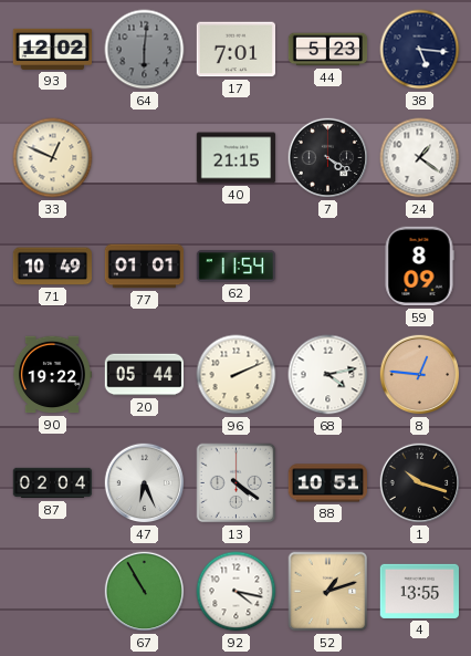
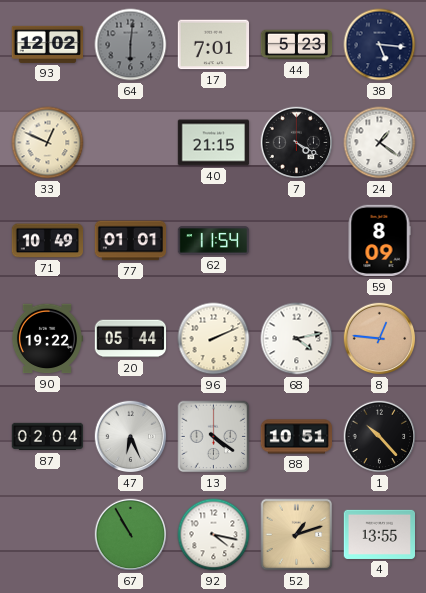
1: 10:18 -> 10:23 (380, 437)
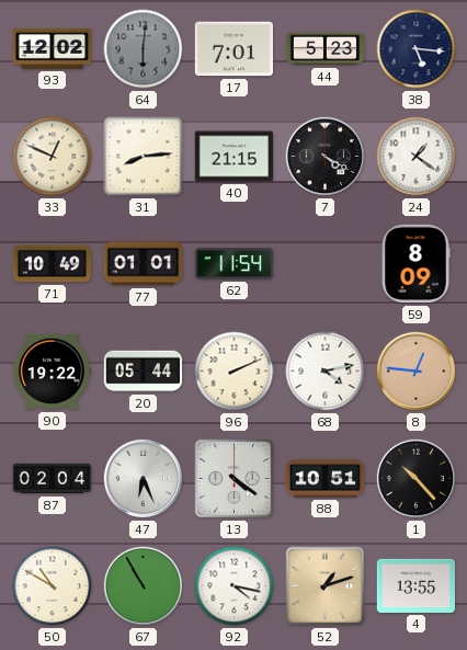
31: none -> 8:14 (144, 157)
50: none -> 10:50 (53, 586)
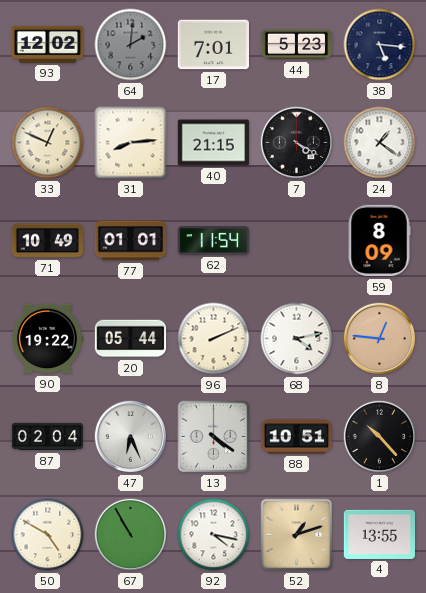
64: 6:01 -> 2:01 (131, 45)
50: 10:50 -> 4:50 (48, 535)
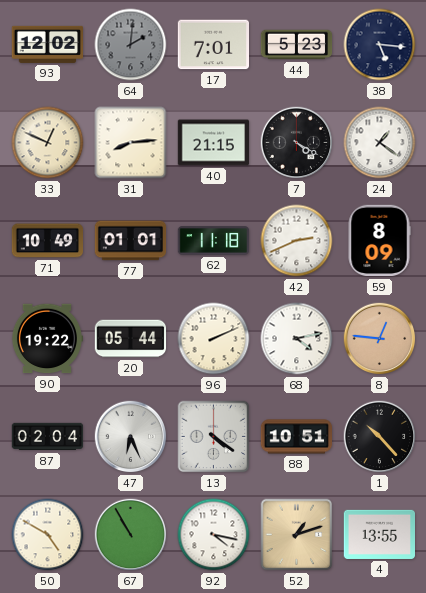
62: 11:54 -> 11:18 (214, 241)
42: none -> 2:41 (297, 241)
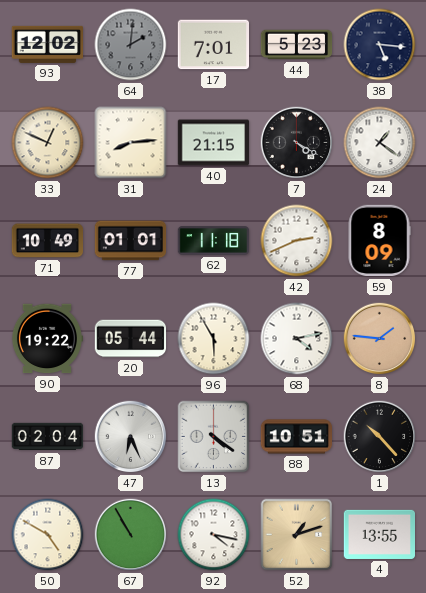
96: 2:11 -> 5:55 (214, 339)
8: 12:46 -> 1:46 (380, 339)
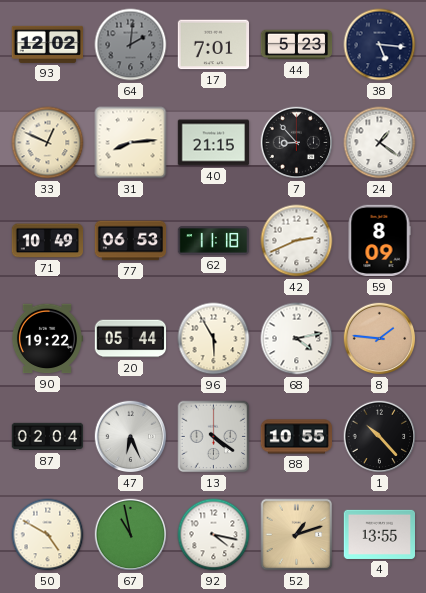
7: 4:20 -> 8:53 (297, 143)
77: 01:01 -> 06:53 (131, 241)
88: 10:51 -> 10:55 (297, 437)
67: 10:55 -> 10:58 (131, 535)
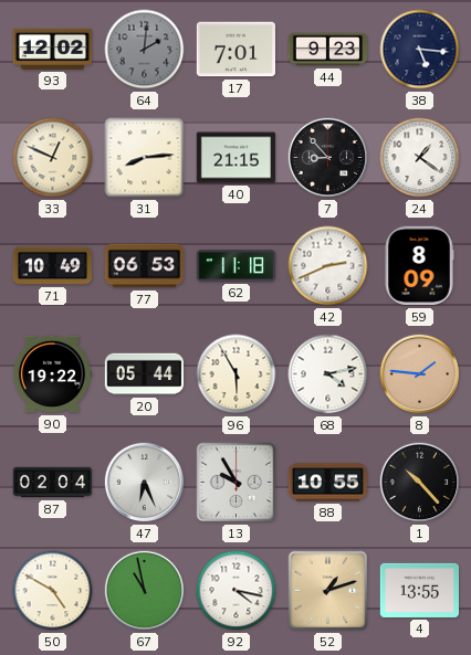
44: 5:23 -> 9:23 (328, 50)
13: 4:21 -> 9:55 (237, 483)
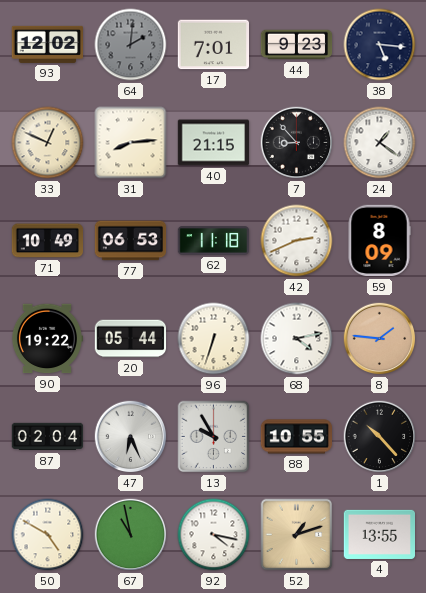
96: 5:55 -> 6:33 (214, 339)
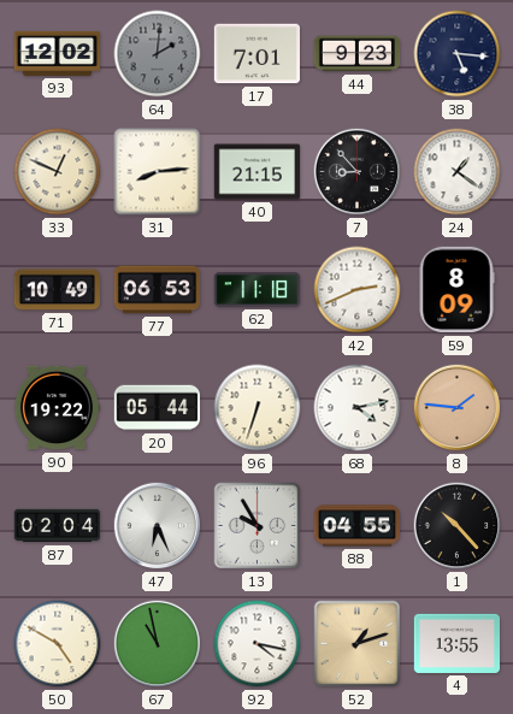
88: 10:55 -> 04:55 (358, 526)
